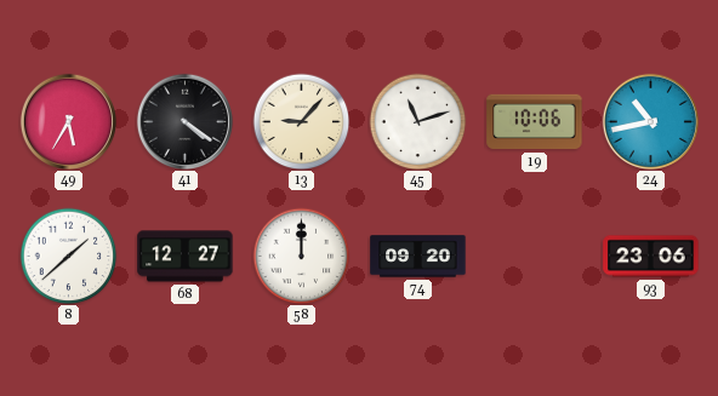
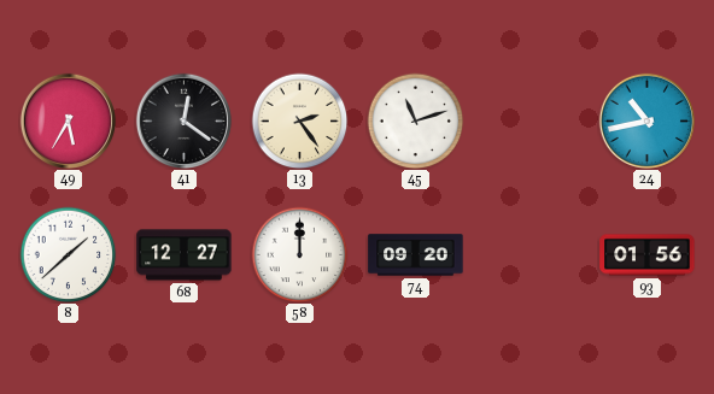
41: 4:21 -> 12:21 (183, 120)
13: 9:07 -> 2:24 (299, 120)
19: 10:06 -> none (535, 122)
93: 23:06 -> 01:56 (648, 255)
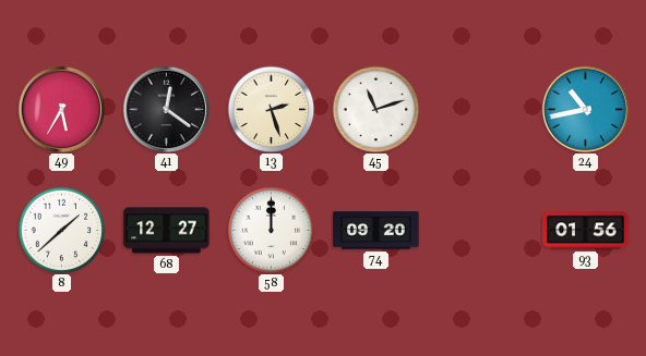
13: 2:24 -> 2:27 (271, 109)
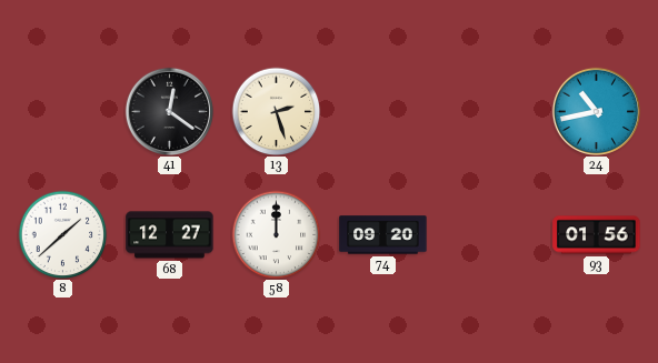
49: 5:35 -> none (61, 109)
45: 11:12 -> none (375, 109)
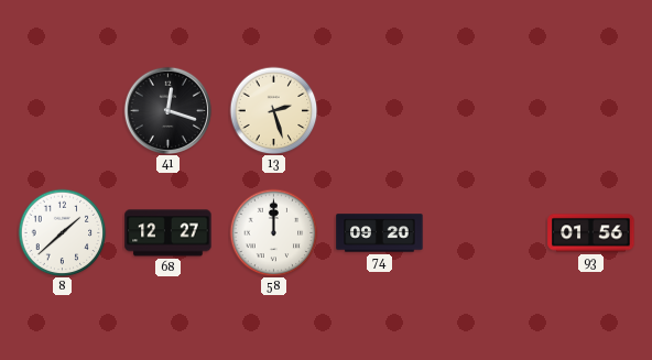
41: 12:21 -> 12:18 (167, 110)
24: 10:43 -> none (596, 111)
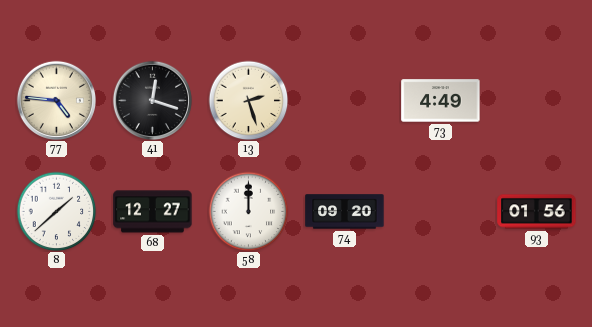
77: none -> 4:46 (56, 100)
73: none -> 4:49 (441, 101)
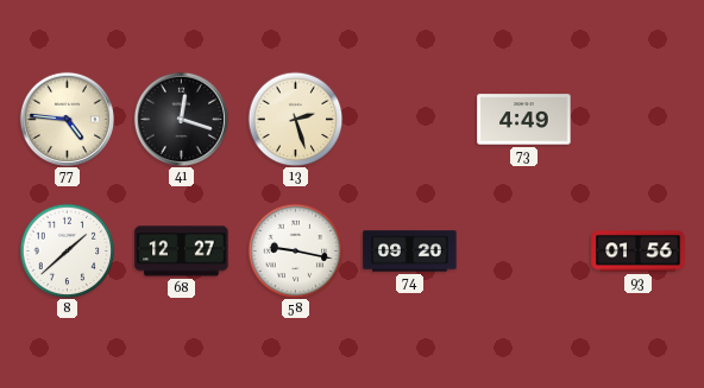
58: 12:00 -> 9:17 (295, 250)
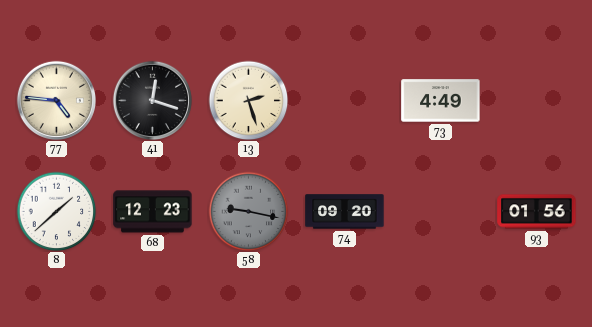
68: 12:27 -> 12:23 (153, 212)
58 dial: white -> grey (248, 211)
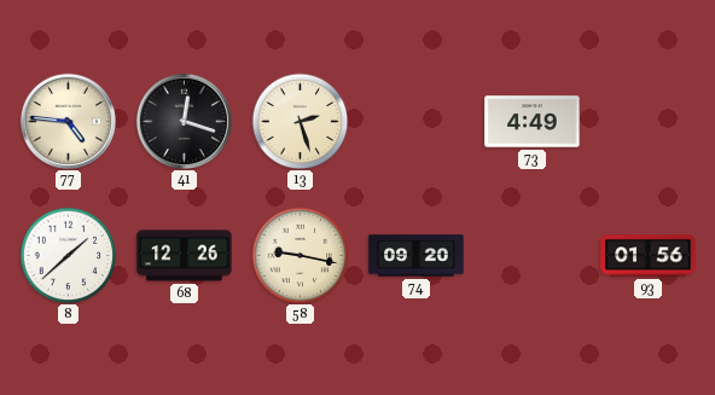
68: 12:23 -> 12:26 (185, 256)
58 dial: grey -> cream (300, 255)
